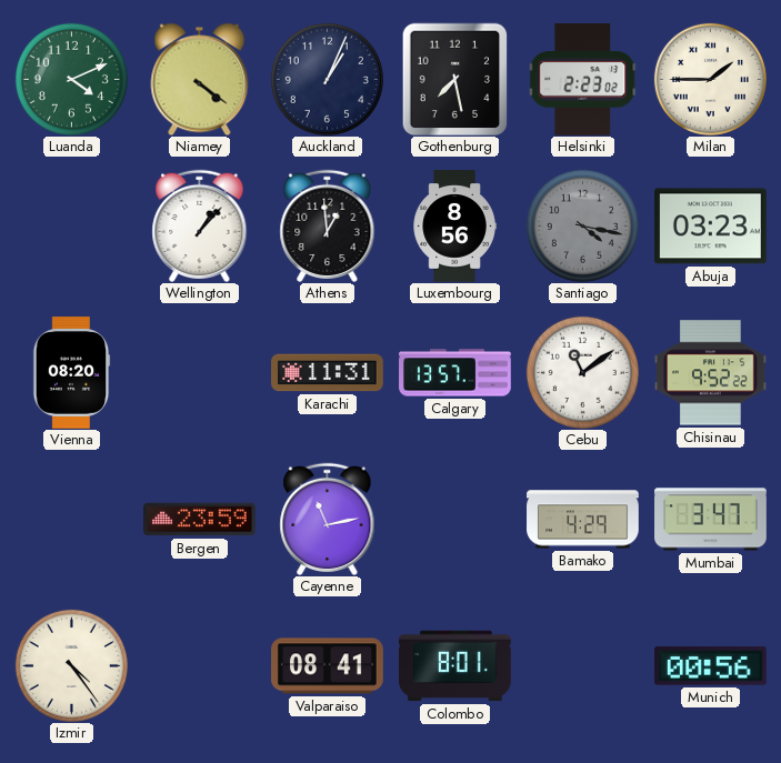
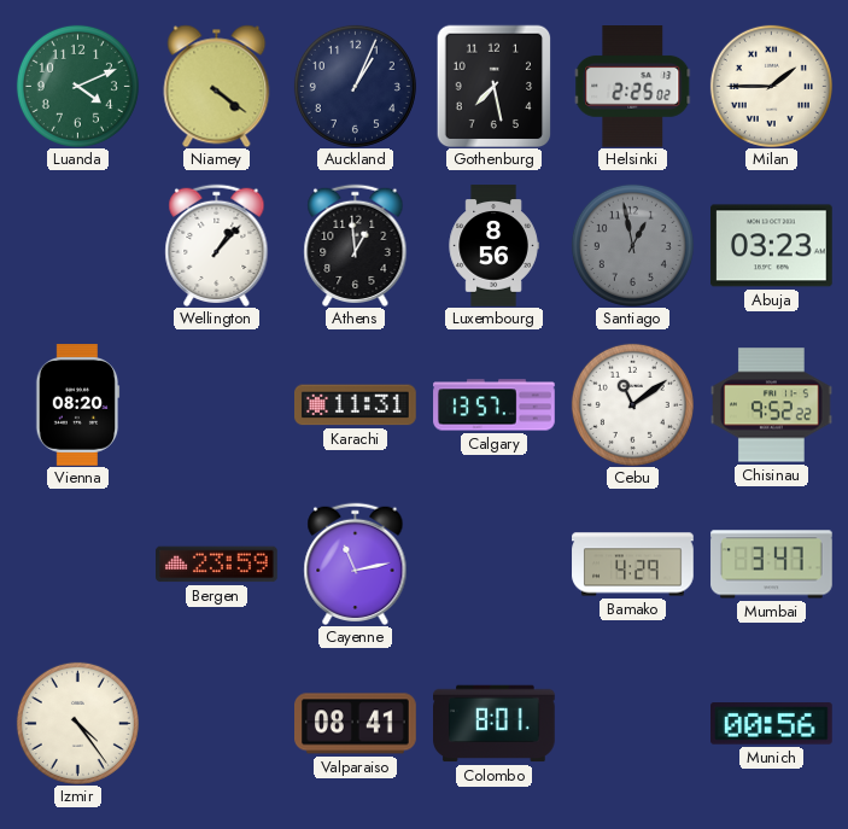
Helsinki: 2:23 -> 2:25 (633, 87)
Santiago: 4:17 -> 12:58 (632, 245)
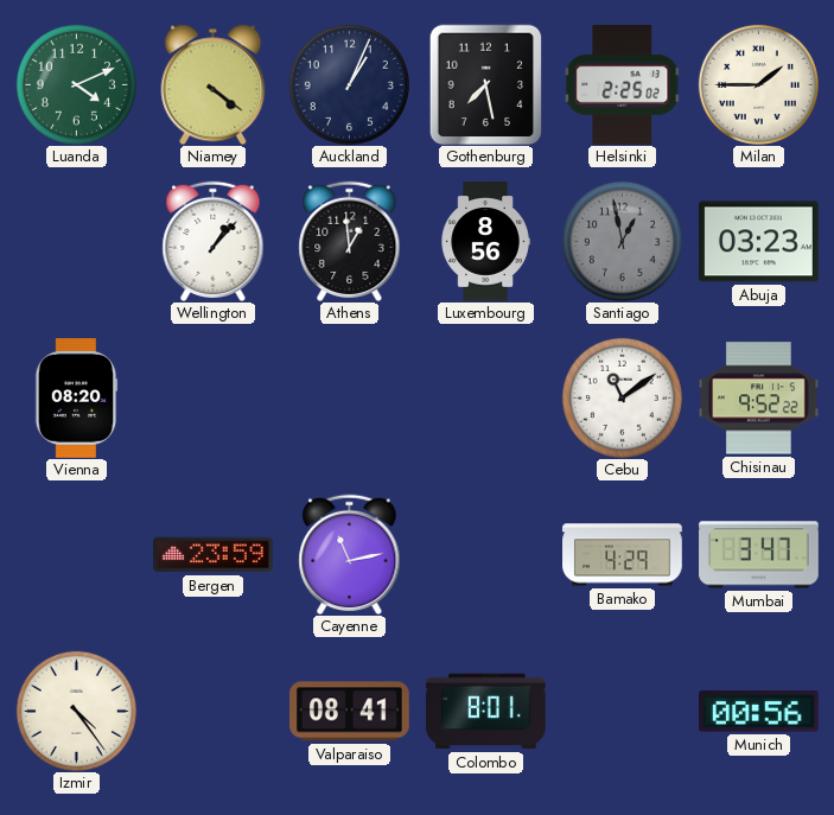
Karachi: 11:31 -> none (356, 405)
Calgary: 13:57 -> none (495, 405)
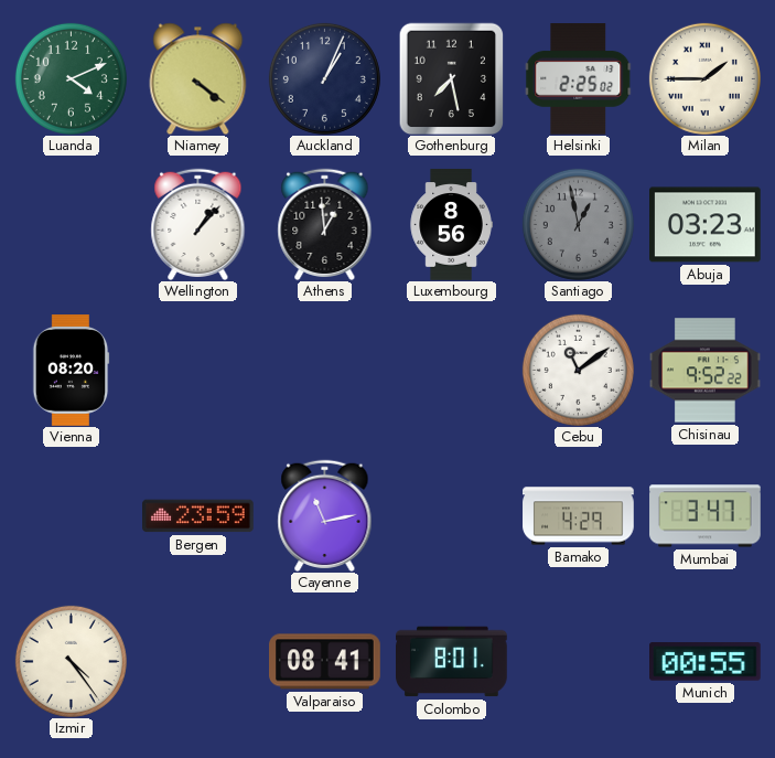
Munich: 00:56 -> 00:55 (706, 662)
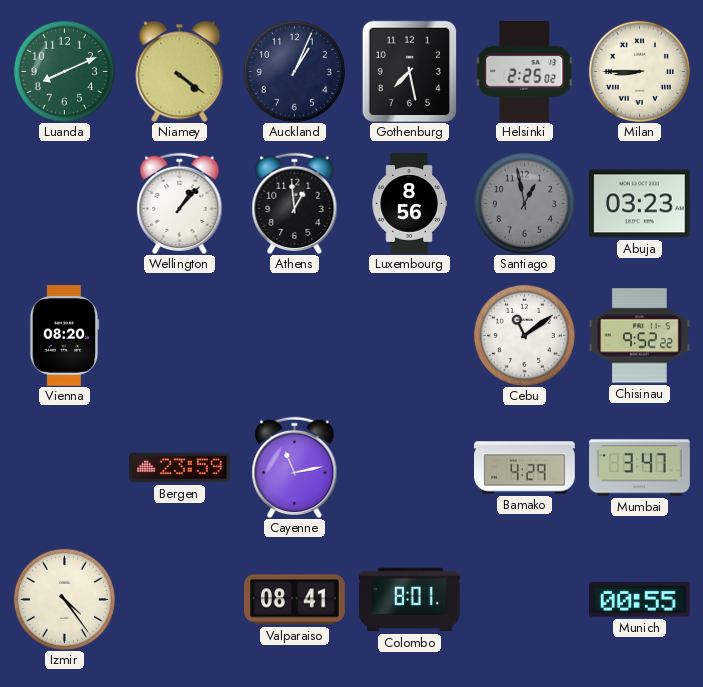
Luanda: 4:11 -> 8:11 (64, 71)
Milan: 1:45 -> 8:45 (639, 71)
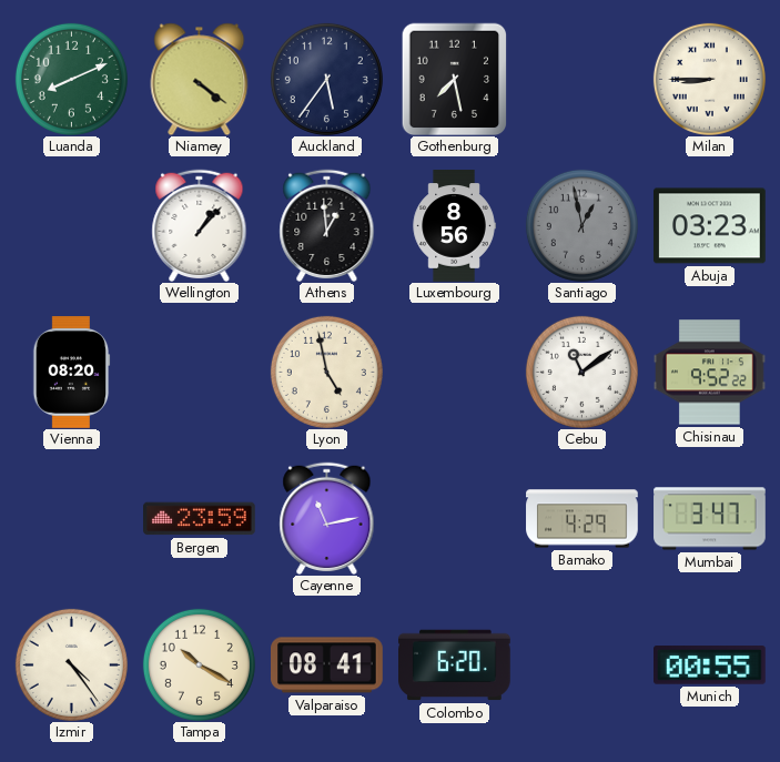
Auckland: 1:04 -> 5:36 (326, 79)
Helsinki: 2:25 -> none (525, 72)
Lyon: none -> 4:58 (326, 372)
Tampa: none -> 10:20 (199, 664)
Colombo: 8:01 -> 6:20 (455, 666)
